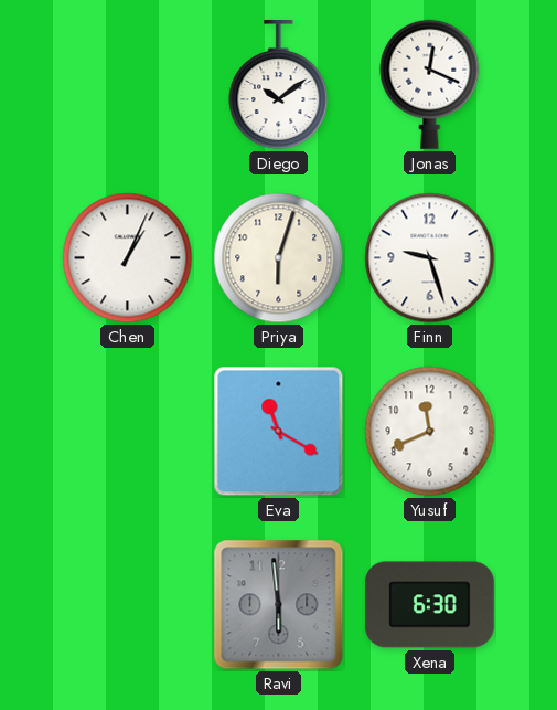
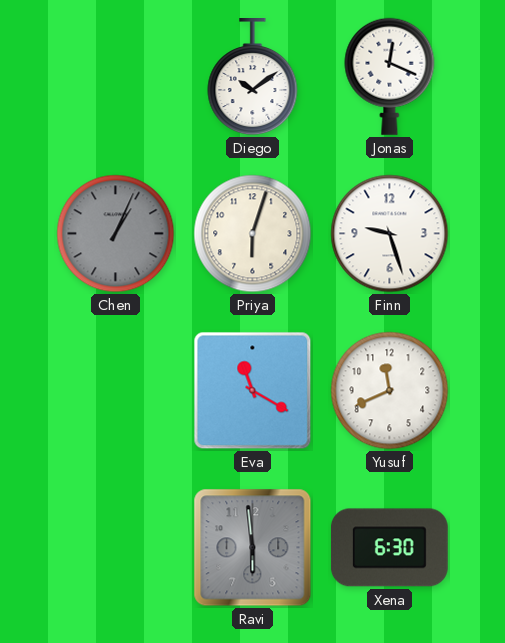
Chen dial: white -> grey (116, 234)
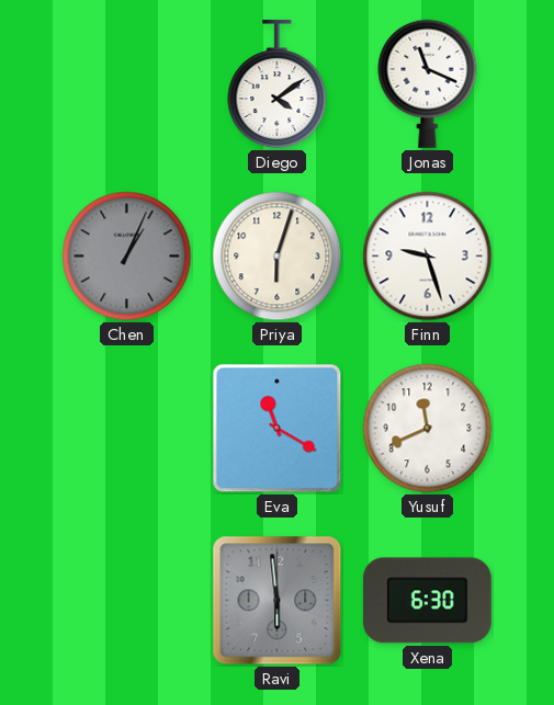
Diego: 10:09 -> 4:09 (278, 86)
Jonas: 12:19 -> 11:19 (428, 83)
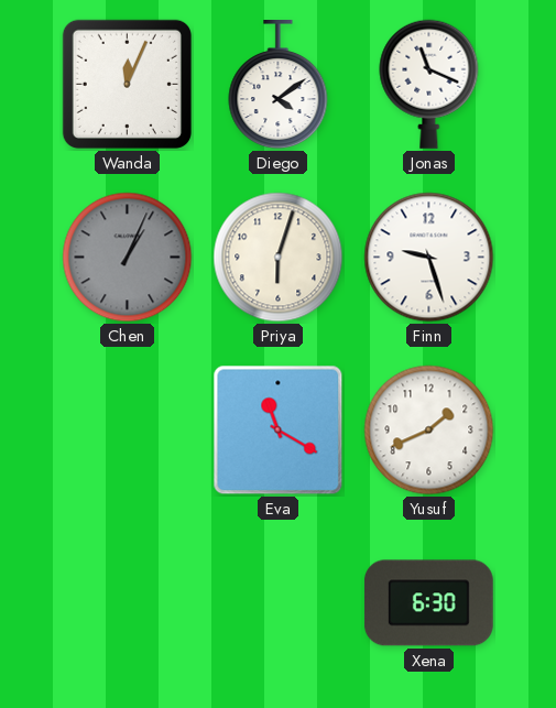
Wanda: none -> 12:04 (127, 84)
Yusuf: 11:41 -> 1:41 (429, 431)
Ravi: 5:59 -> none (278, 601)
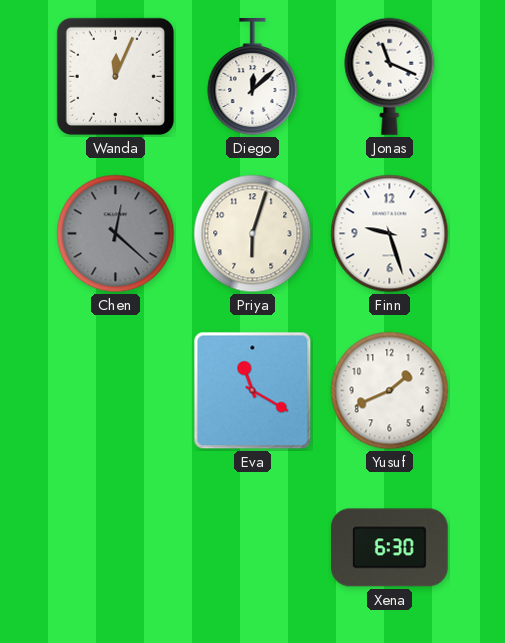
Diego: 4:09 -> 12:08 (253, 78)
Chen: 1:04 -> 12:22 (116, 234)
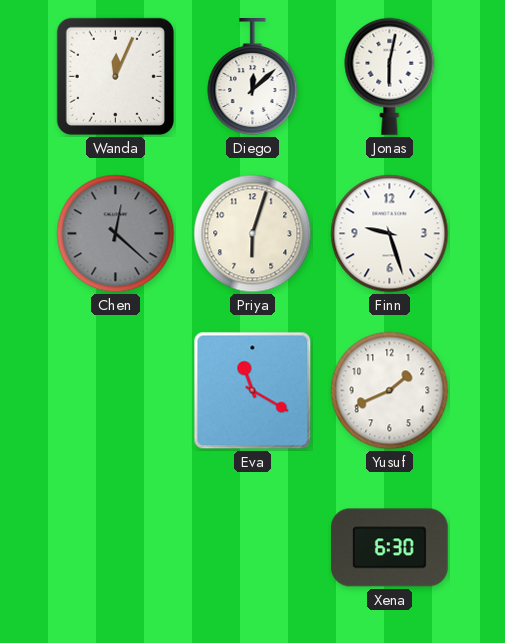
Jonas: 11:19 -> 6:02 (390, 76)
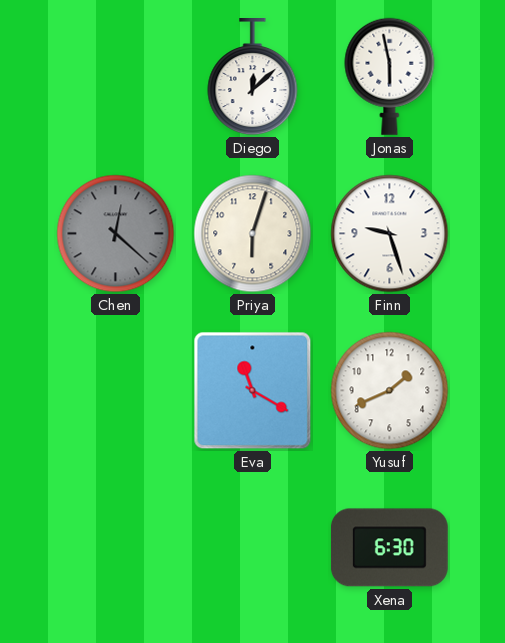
Wanda: 12:04 -> none (115, 76)
Jonas: 6:02 -> 5:58 (390, 76)
